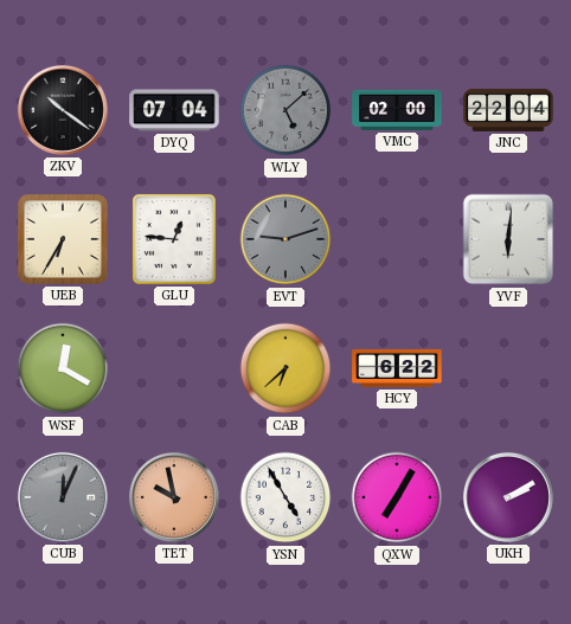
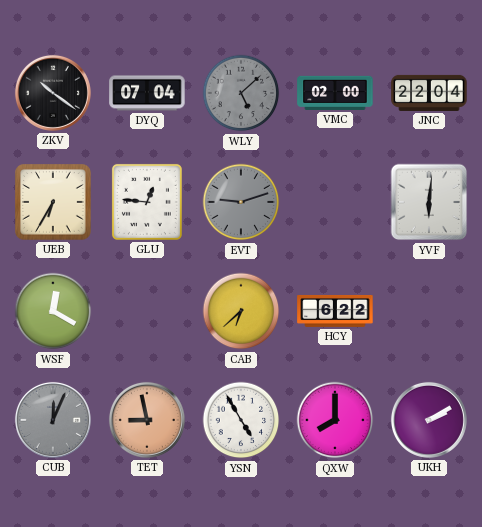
TET: 9:58 -> 8:58 (147, 420)
QXW: 7:05 -> 8:00 (335, 420)
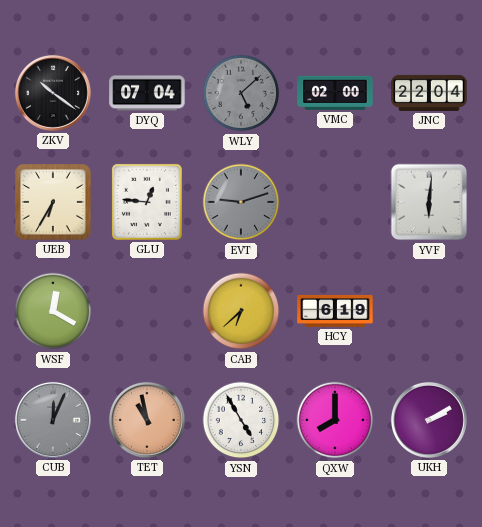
HCY: 6:22 -> 6:19 (335, 311)
TET: 8:58 -> 10:58 (147, 420)
